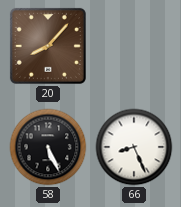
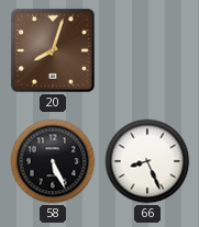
20: 8:07 -> 8:03 (53, 50)
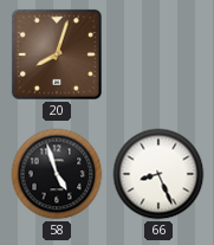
58: 5:26 -> 4:57 (57, 174)
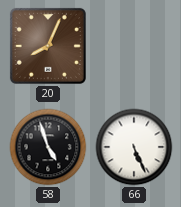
20: 8:03 -> 8:04 (48, 46)
66: 8:26 -> 5:26 (134, 147)
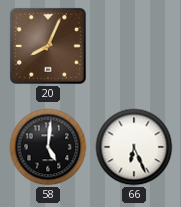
58: 4:57 -> 5:01 (48, 147)
66: 5:26 -> 6:26 (134, 147)
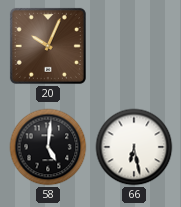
20: 8:04 -> 10:04 (48, 46)
66: 6:26 -> 6:28 (134, 147)
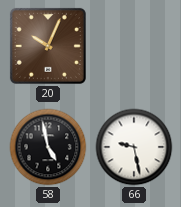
58: 5:01 -> 4:58 (48, 147)
66: 6:28 -> 9:28 (134, 147)
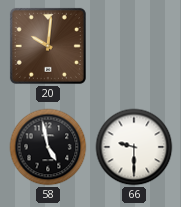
20: 10:04 -> 10:01 (48, 46)
66: 9:28 -> 9:30 (134, 147)
